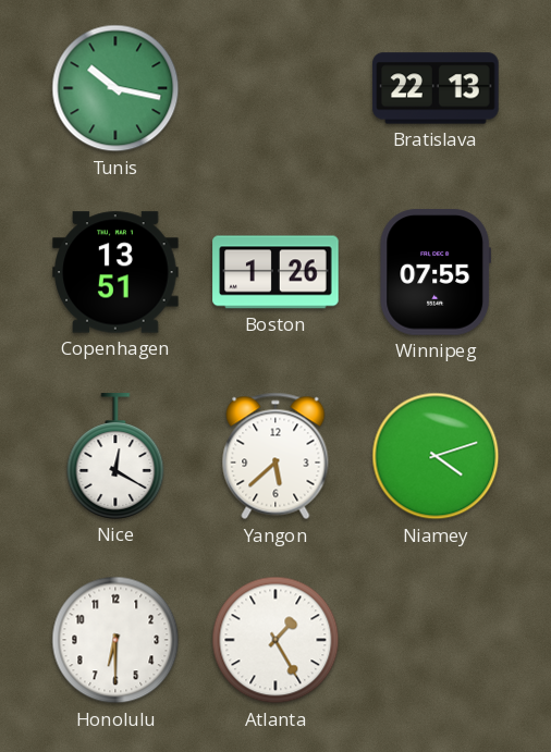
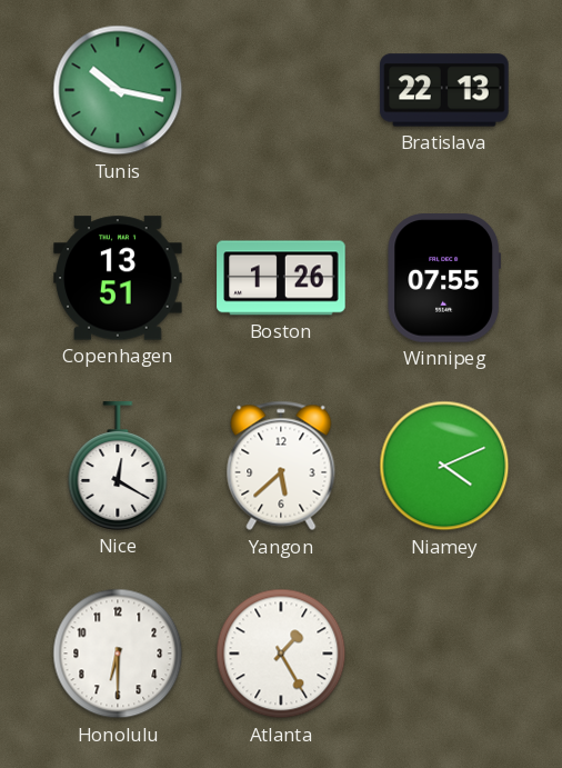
Niamey: 4:12 -> 4:11 (444, 466)
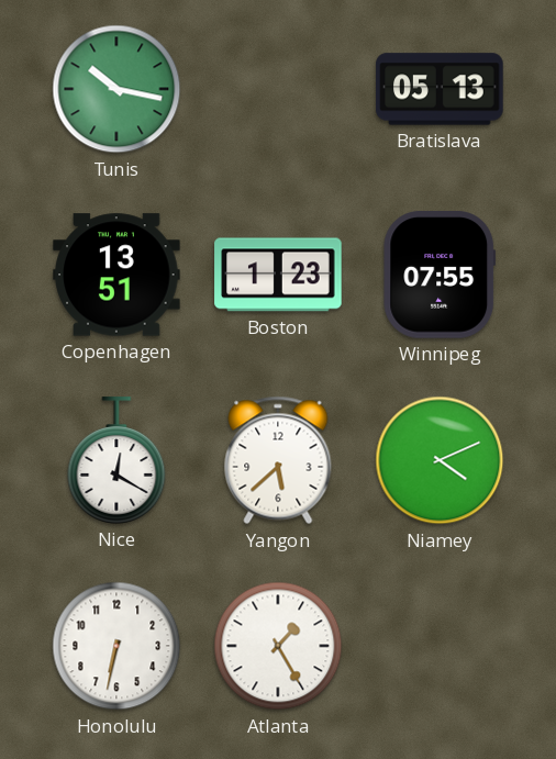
Bratislava: 22:13 -> 05:13 (440, 89)
Boston: 1:26 -> 1:23 (278, 275)
Honolulu: 6:30 -> 6:32 (116, 646)
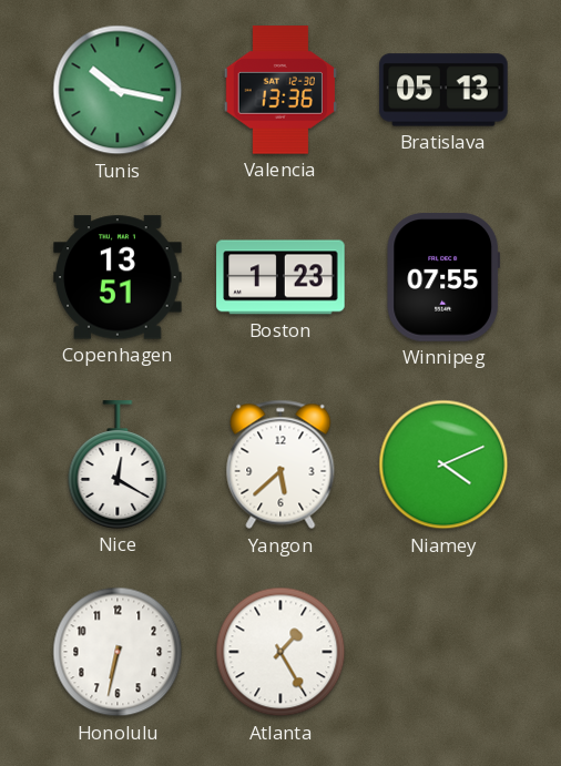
Valencia: none -> 13:36 (279, 90)
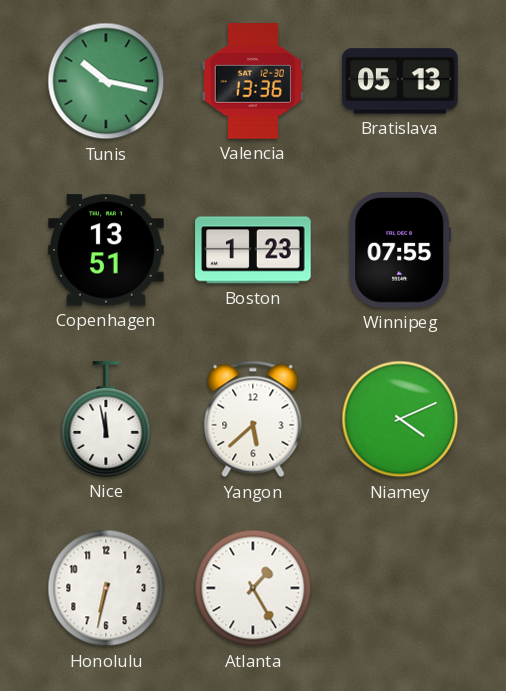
Nice: 12:20 -> 11:58 (106, 419)
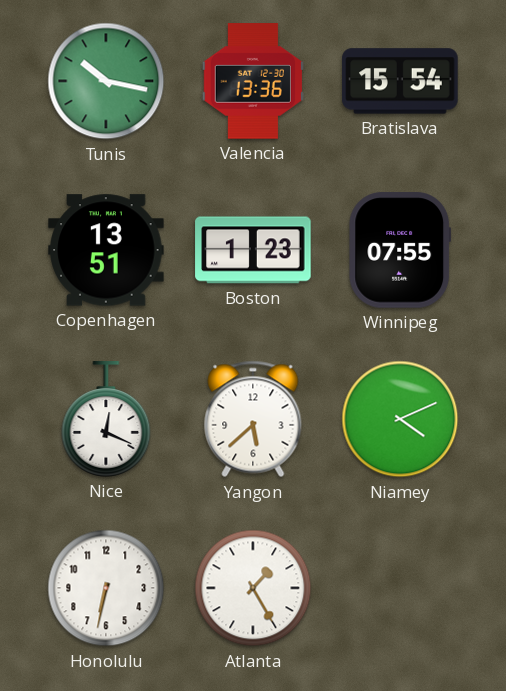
Bratislava: 05:13 -> 15:54 (400, 81)
Nice: 11:58 -> 12:19 (106, 419)
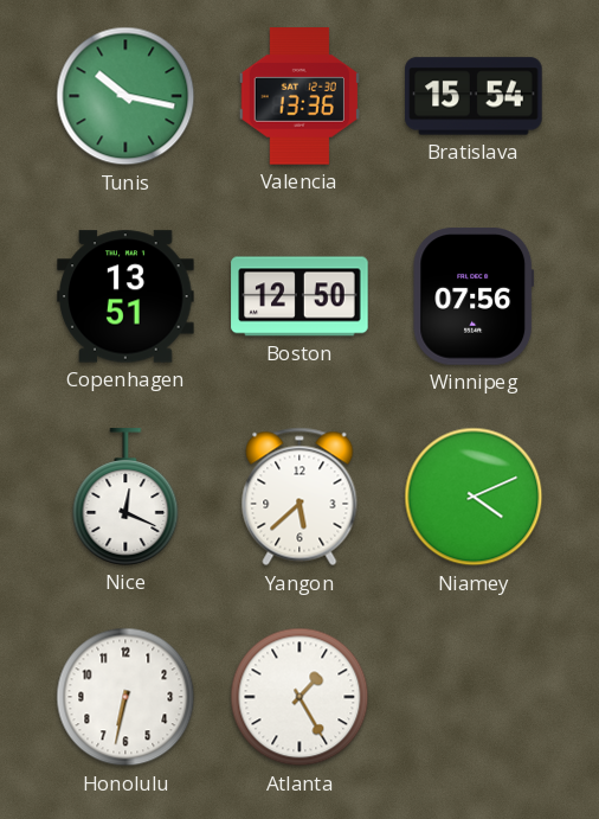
Boston: 1:23 -> 12:50 (299, 296)
Winnipeg: 07:55 -> 07:56 (474, 296)
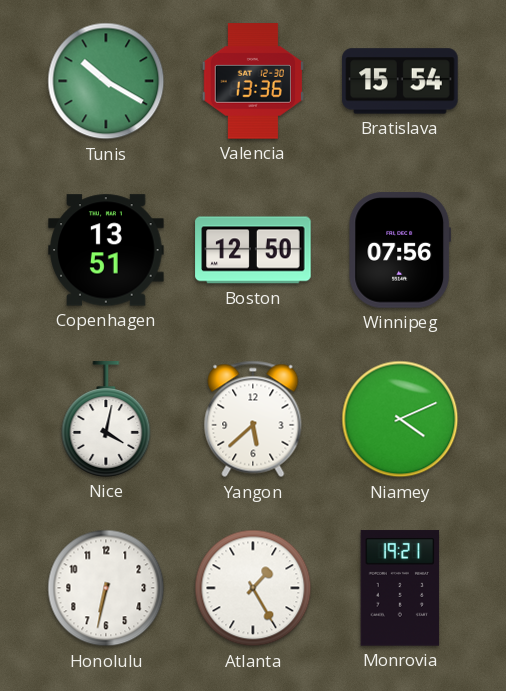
Tunis: 10:17 -> 10:20 (106, 81)
Nice: 12:19 -> 4:02 (106, 419)
Monrovia: none -> 19:21 (400, 588)
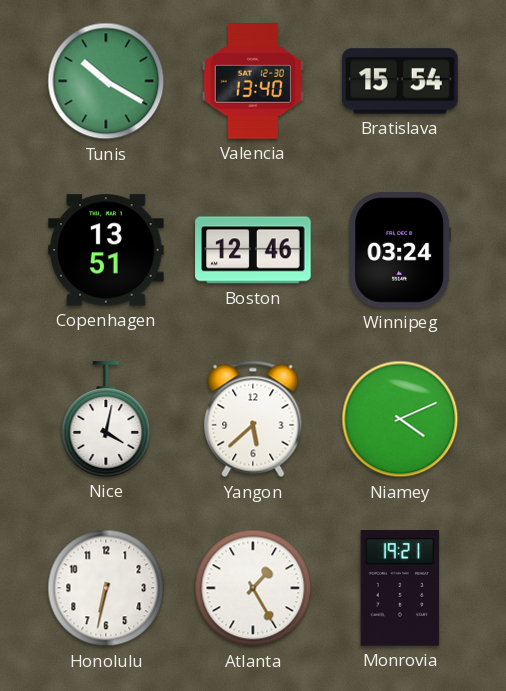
Valencia: 13:36 -> 13:40 (252, 81)
Boston: 12:50 -> 12:46 (253, 250)
Winnipeg: 07:56 -> 03:24 (400, 250)
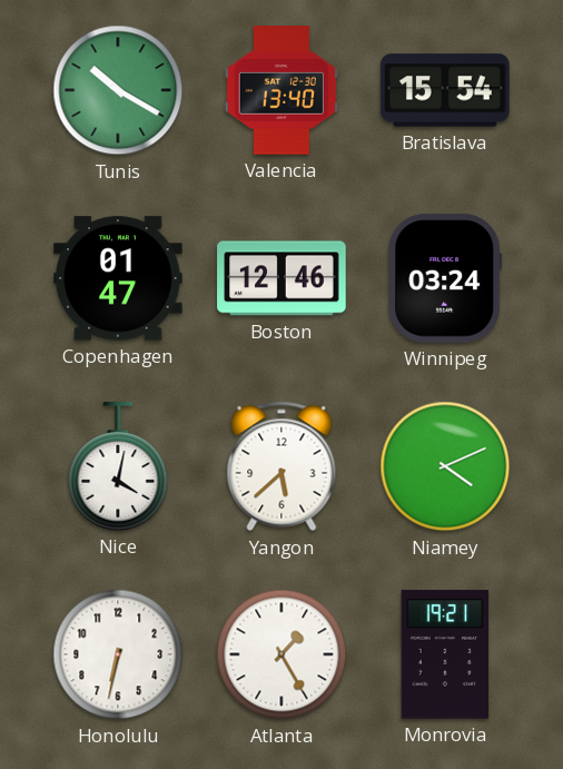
Copenhagen: 13:51 -> 01:47 (118, 278)
